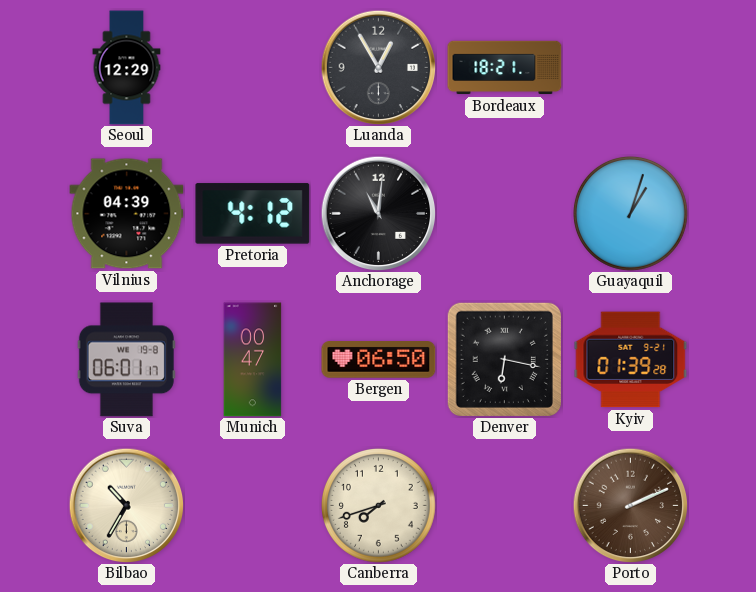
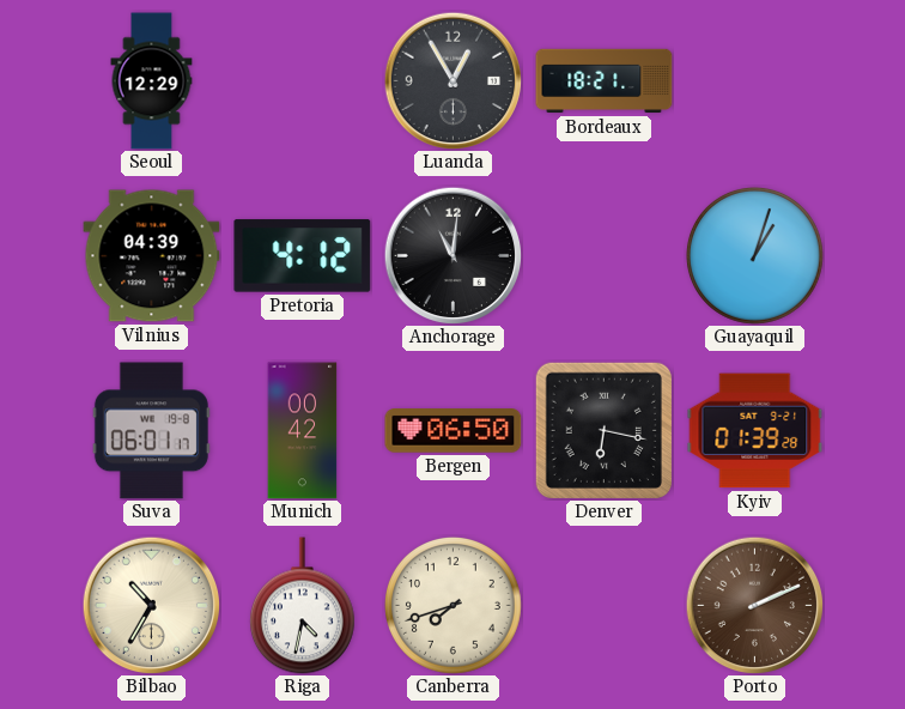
Munich: 00:47 -> 00:42 (303, 431)
Riga: none -> 4:32 (302, 606)
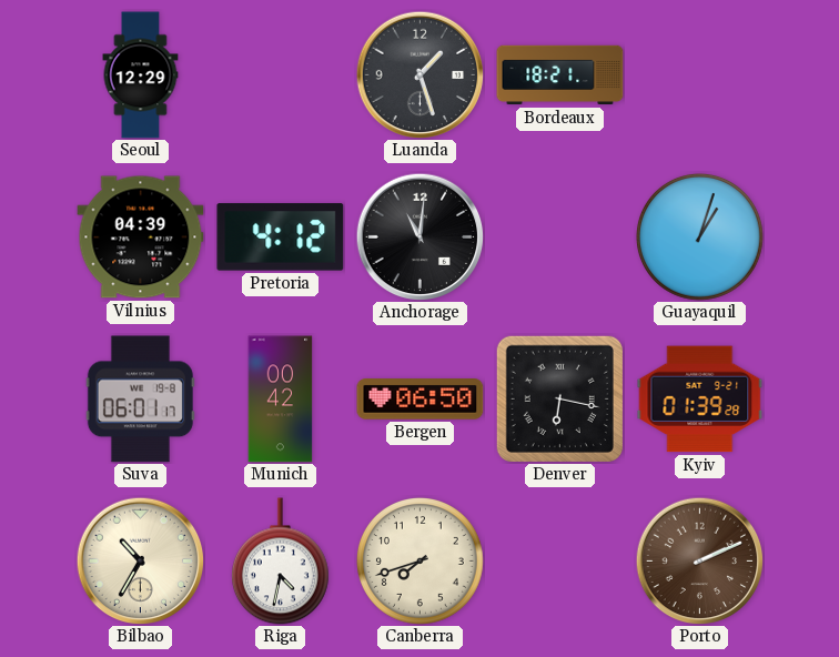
Luanda: 12:55 -> 1:27 (419, 74)
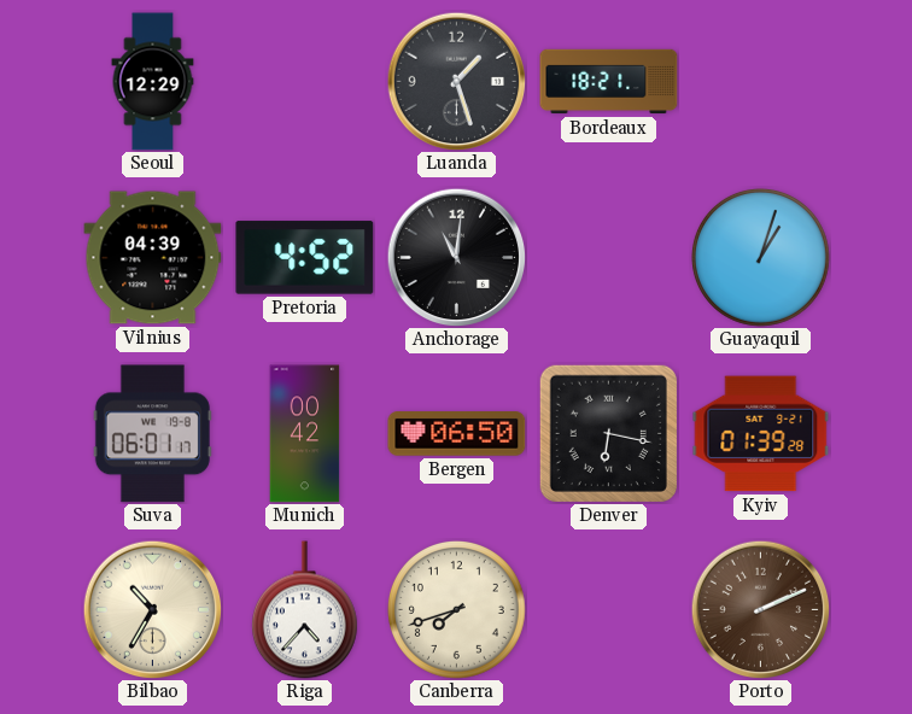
Pretoria: 4:12 -> 4:52 (305, 258)
Riga: 4:32 -> 4:37 (304, 610)
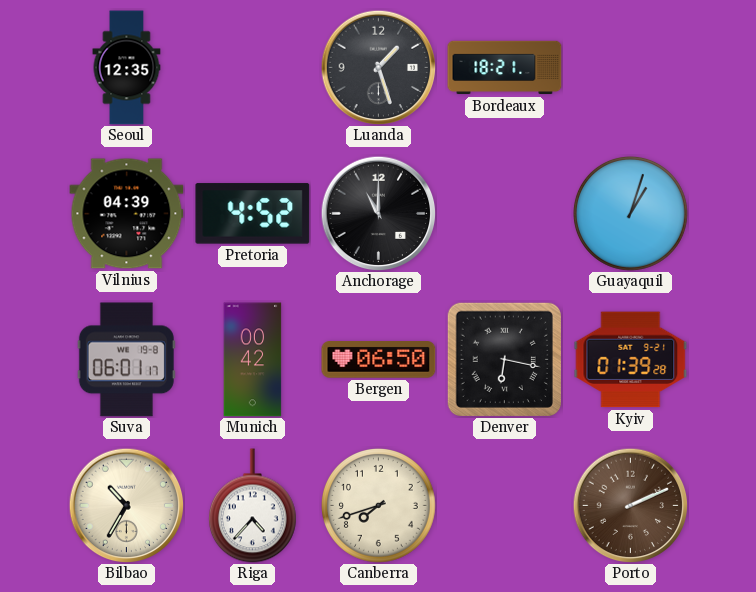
Seoul: 12:29 -> 12:35 (127, 68)
Anchorage: 11:01 -> 11:00 (378, 213)
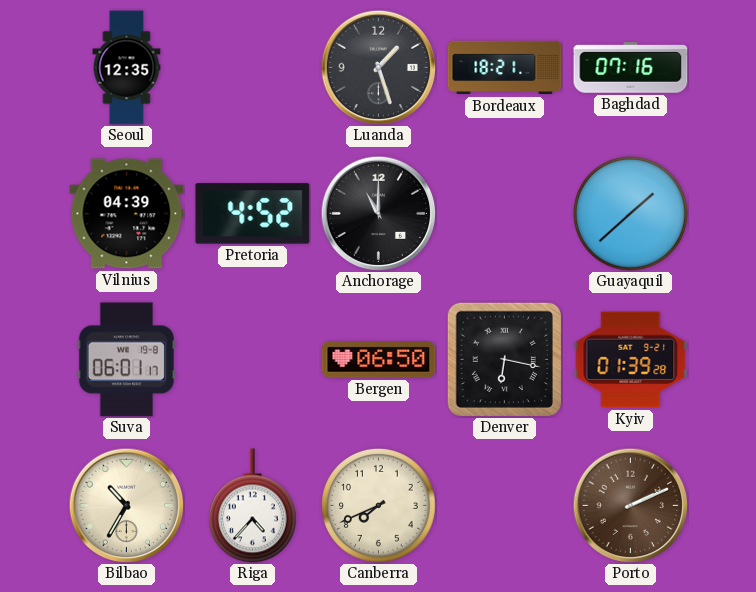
Baghdad: none -> 07:16 (631, 68)
Guayaquil: 1:03 -> 1:38 (630, 213)
Munich: 00:42 -> none (253, 360)
Canberra: 7:42 -> 7:41 (378, 505)
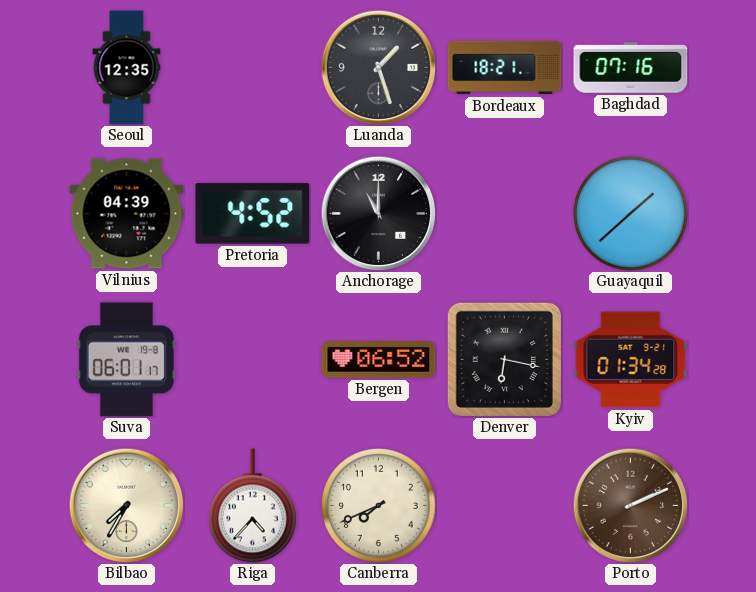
Bergen: 06:50 -> 06:52 (379, 360)
Kyiv: 01:39 -> 01:34 (631, 360)
Bilbao: 10:35 -> 7:35 (126, 505)
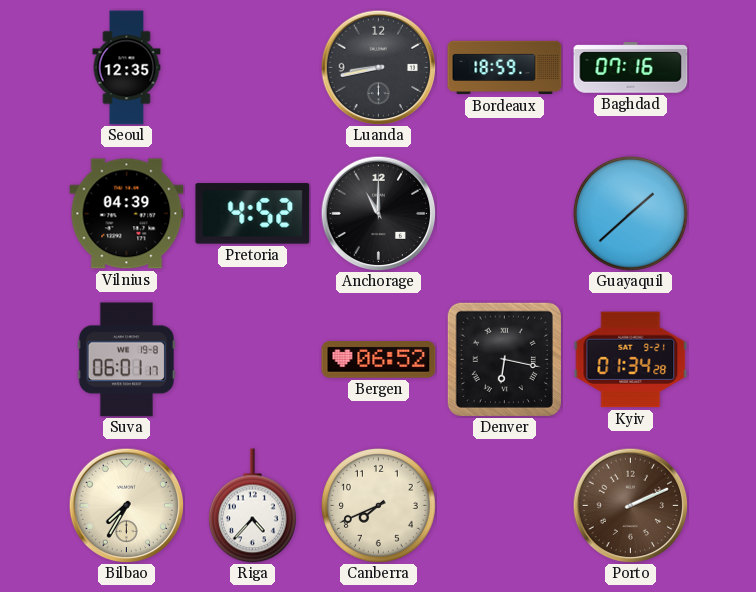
Luanda: 1:27 -> 8:43 (378, 67)
Bordeaux: 18:21 -> 18:59 (505, 68)
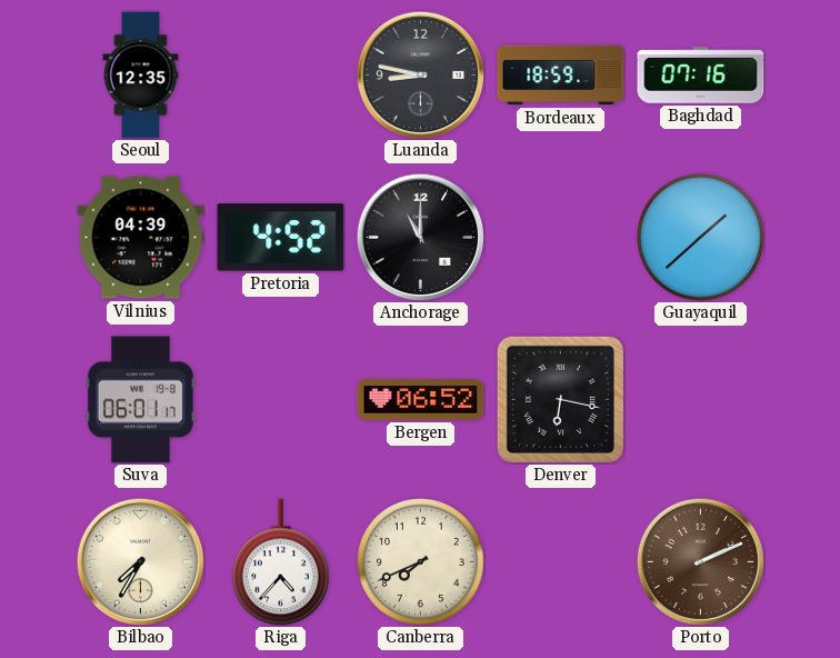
Luanda: 8:43 -> 8:47 (420, 74)
Kyiv: 01:34 -> none (631, 360)
